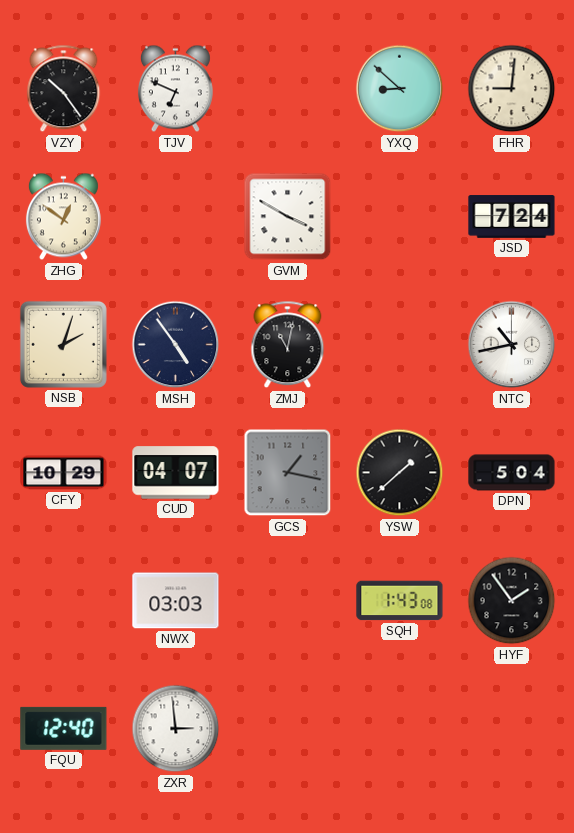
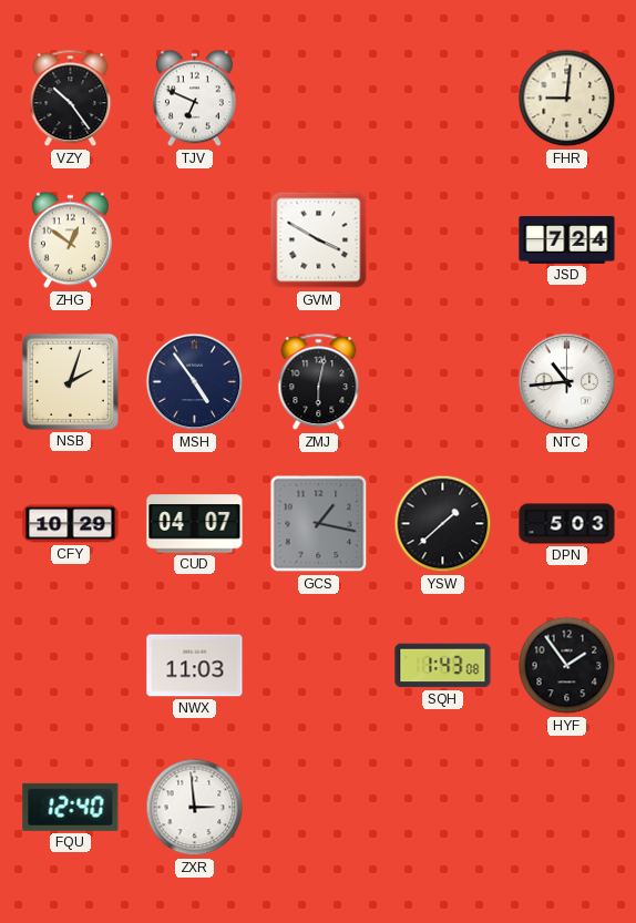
YXQ: 8:52 -> none (400, 89)
ZMJ: 11:02 -> 6:02 (319, 382)
NTC: 10:43 -> 10:44 (567, 382)
DPN: 5:04 -> 5:03 (567, 524)
NWX: 03:03 -> 11:03 (195, 666)
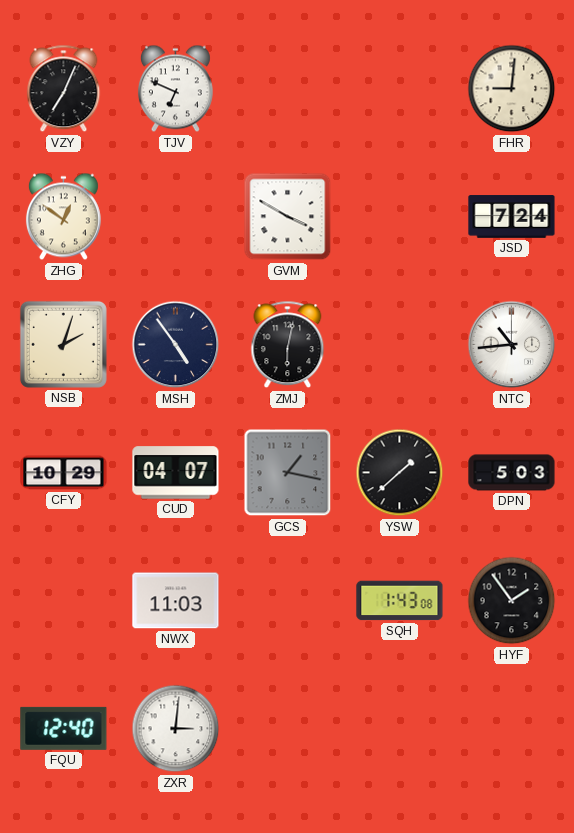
VZY: 10:24 -> 7:04 (64, 89)
ZXR: 2:59 -> 3:01 (176, 729)
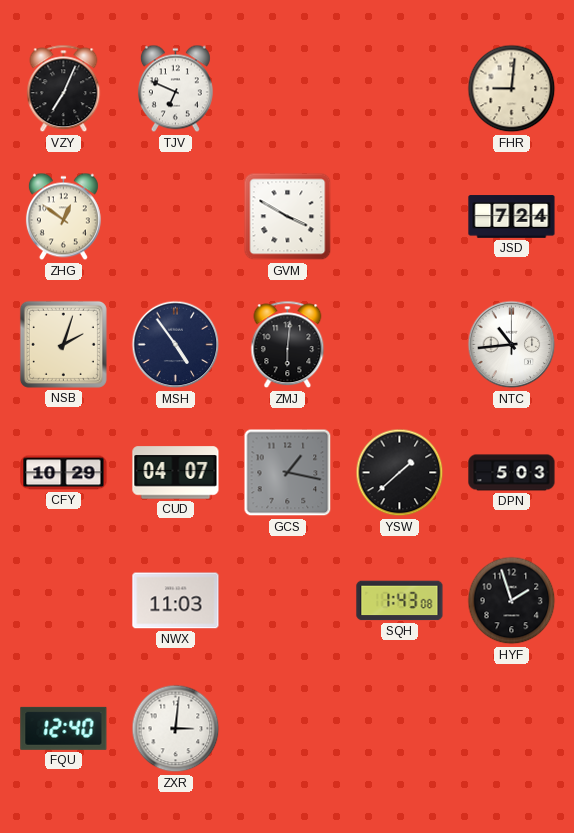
ZMJ: 6:02 -> 6:01 (288, 345)
HYF: 1:54 -> 1:57 (512, 601)
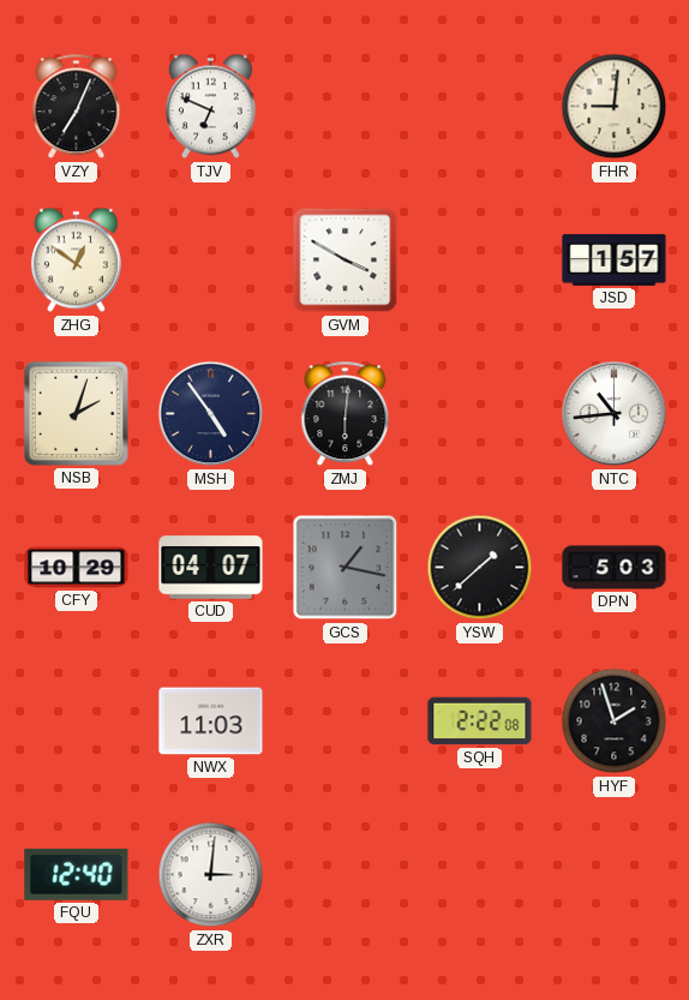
JSD: 7:24 -> 1:57 (615, 261)
SQH: 1:43 -> 2:22 (480, 721)
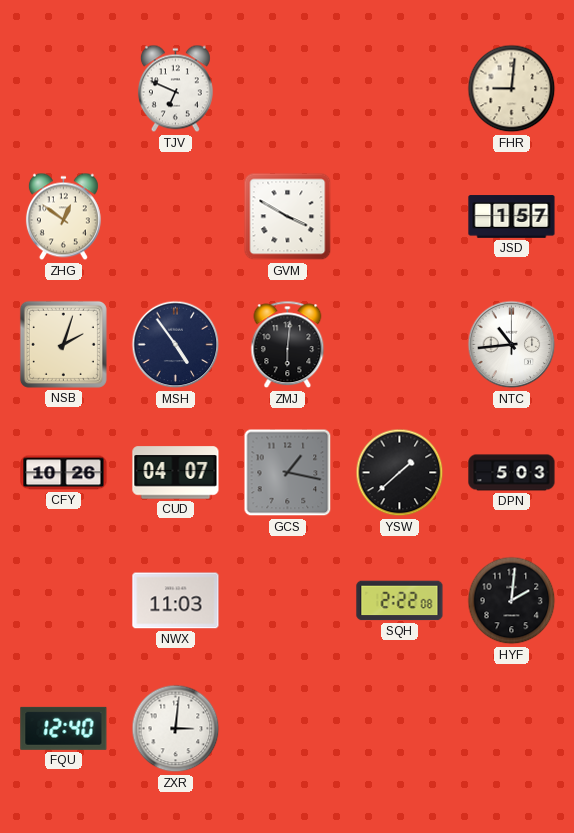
VZY: 7:04 -> none (77, 107)
CFY: 10:29 -> 10:26 (64, 473)
HYF: 1:57 -> 2:01 (512, 601)
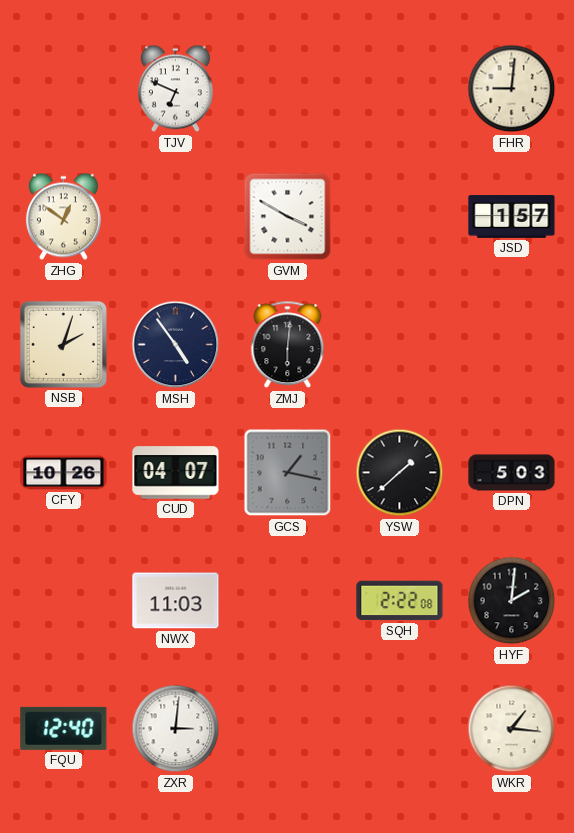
NTC: 10:44 -> none (512, 345)
WKR: none -> 1:16 (512, 729)
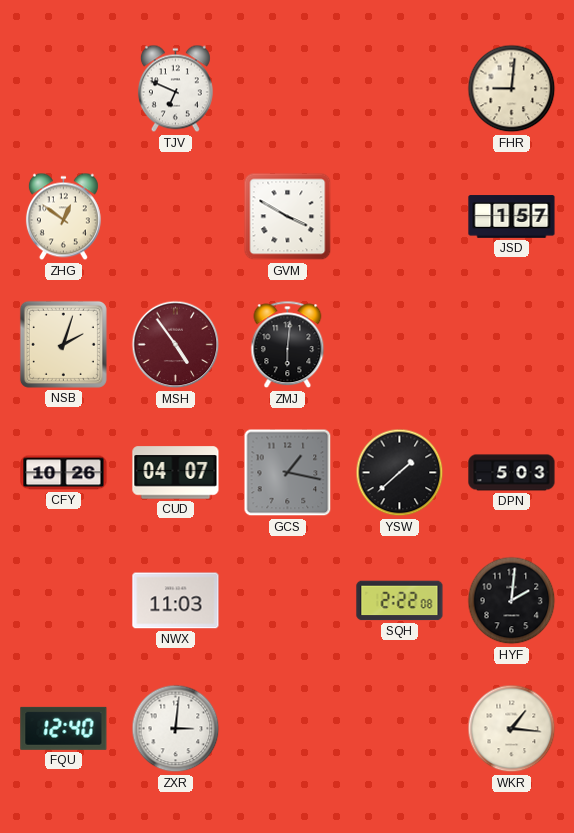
MSH dial: navy -> burgundy (176, 345)
